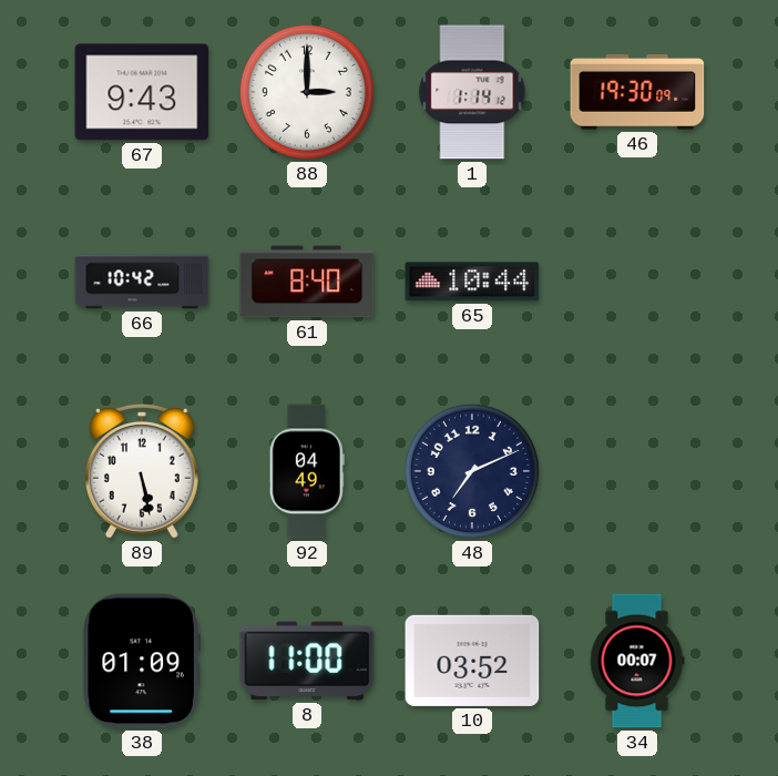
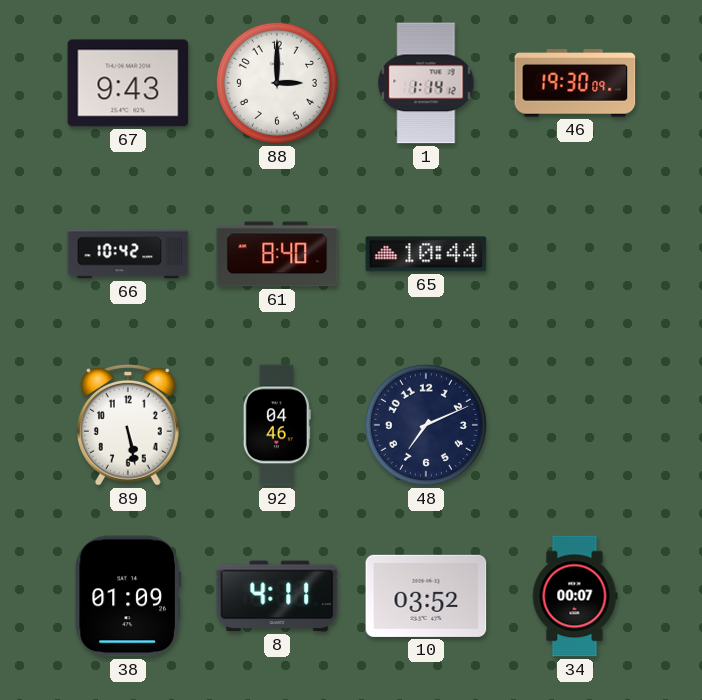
92: 04:49 -> 04:46 (277, 425)
8: 11:00 -> 4:11 (277, 596)
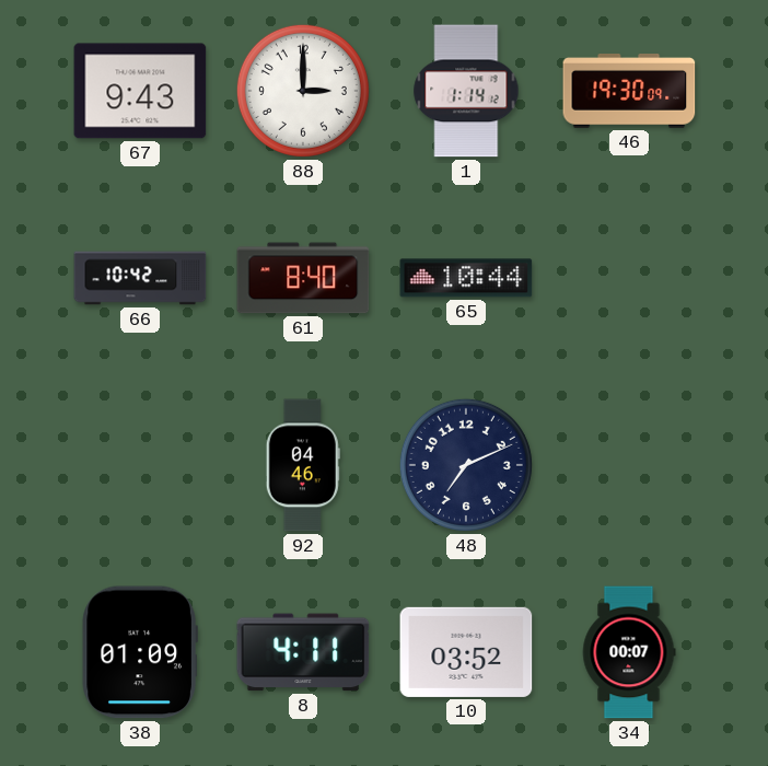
89: 5:28 -> none (129, 425)
